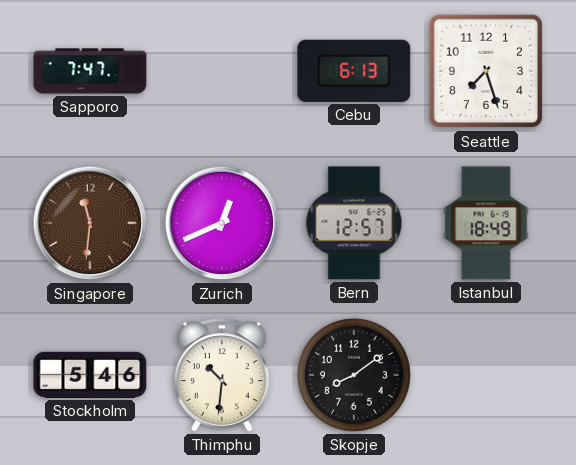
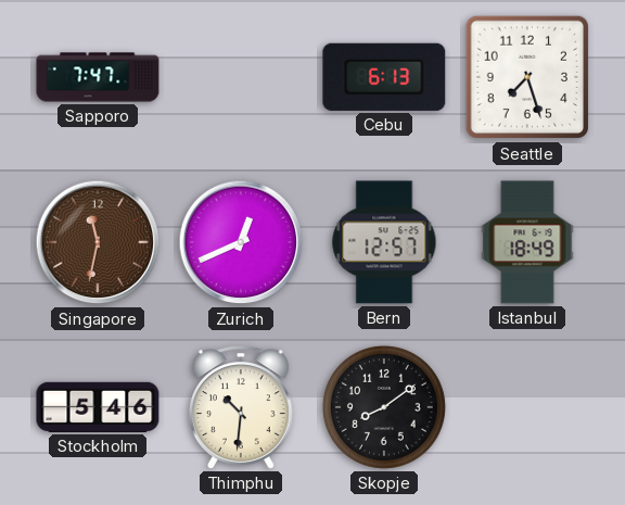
Singapore: 11:31 -> 11:32 (98, 242)
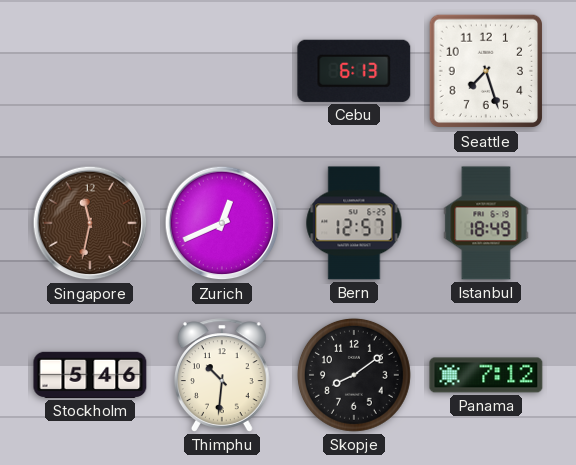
Sapporo: 7:47 -> none (98, 77)
Panama: none -> 7:12 (486, 375)
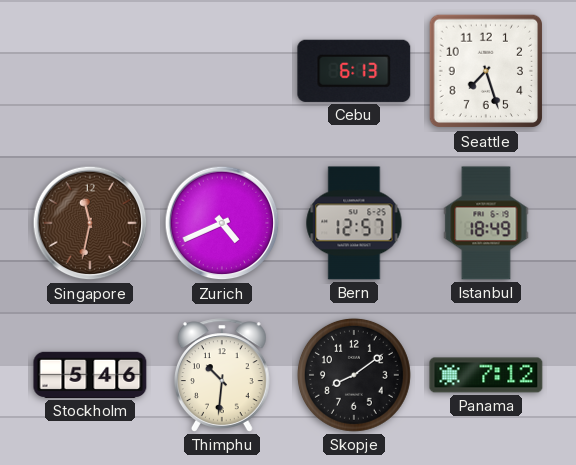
Zurich: 12:41 -> 4:41 (222, 223)
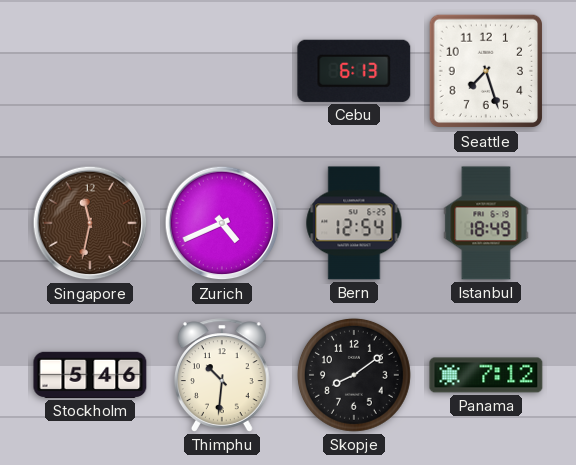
Bern: 12:57 -> 12:54 (354, 223)
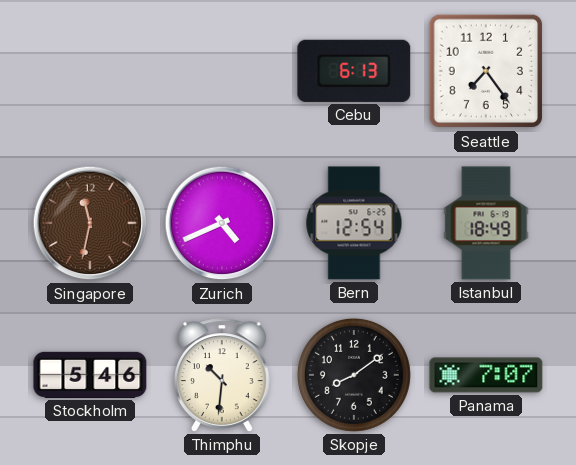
Seattle: 7:27 -> 7:24 (486, 71)
Panama: 7:12 -> 7:07 (486, 375)
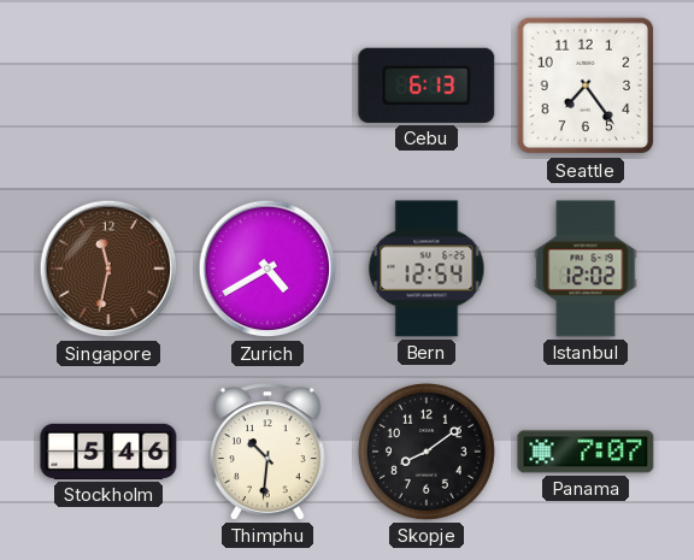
Zurich: 4:41 -> 4:40 (267, 269)
Istanbul: 18:49 -> 12:02 (586, 269)
